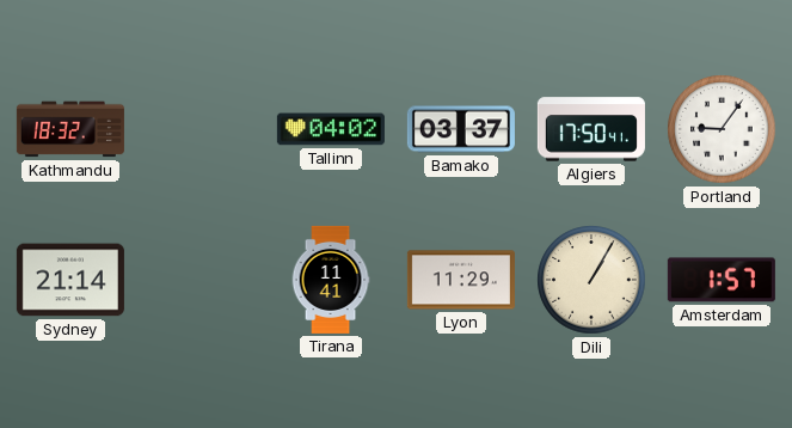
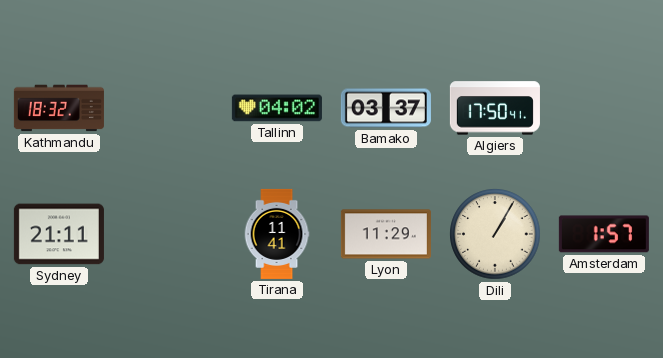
Portland: 9:06 -> none (722, 129)
Sydney: 21:14 -> 21:11 (59, 234)
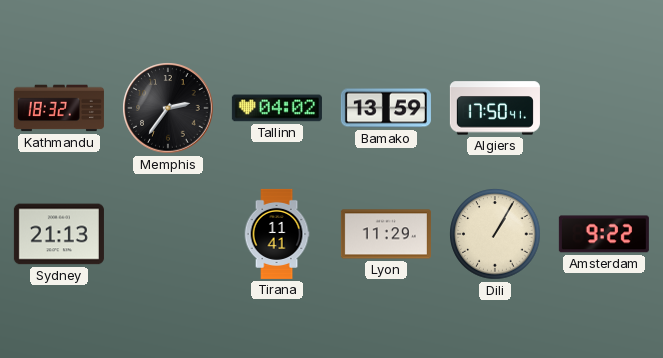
Memphis: none -> 2:36 (168, 108)
Bamako: 03:37 -> 13:59 (386, 108)
Sydney: 21:11 -> 21:13 (59, 234)
Amsterdam: 1:57 -> 9:22 (604, 234)
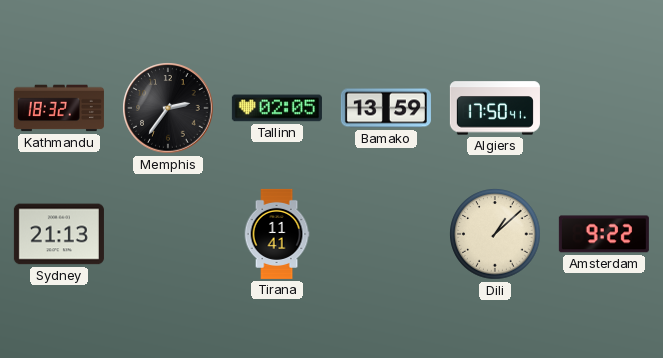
Tallinn: 04:02 -> 02:05 (277, 108)
Lyon: 11:29 -> none (386, 234)
Dili: 1:05 -> 1:08 (495, 234)
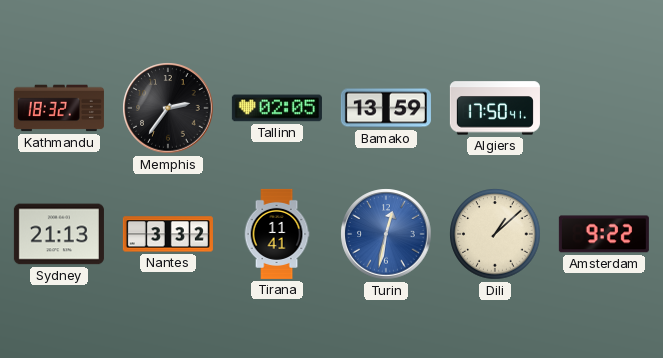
Nantes: none -> 3:32 (168, 234)
Turin: none -> 12:32 (386, 234)
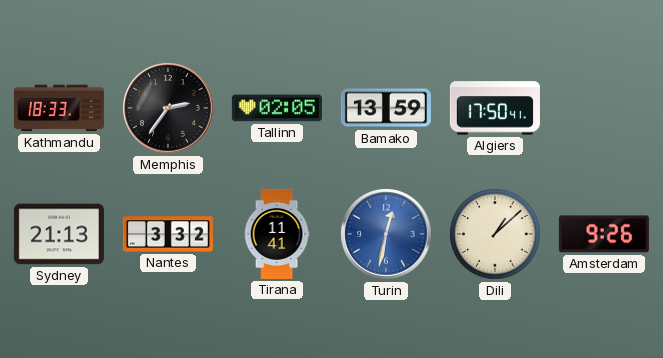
Kathmandu: 18:32 -> 18:33 (59, 108)
Amsterdam: 9:22 -> 9:26 (604, 234)
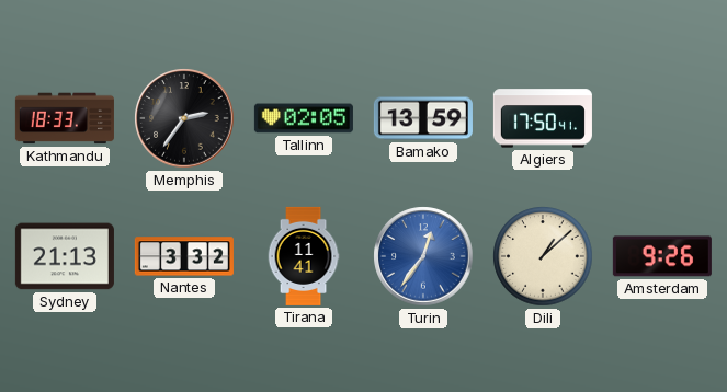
Turin: 12:32 -> 12:36 (423, 256)
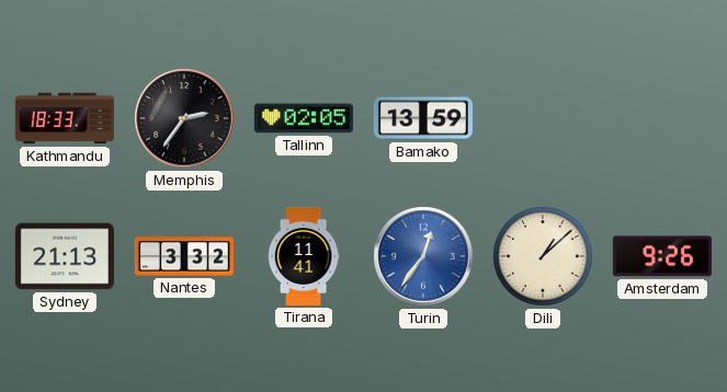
Algiers: 17:50 -> none (543, 118)
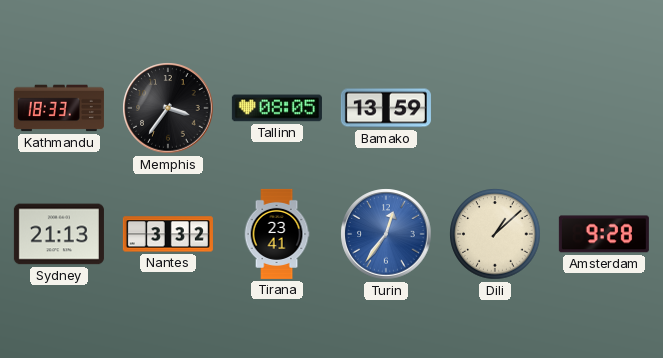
Memphis: 2:36 -> 3:36 (168, 108)
Tallinn: 02:05 -> 08:05 (277, 108)
Tirana: 11:41 -> 23:41 (277, 234)
Amsterdam: 9:26 -> 9:28 (604, 234)
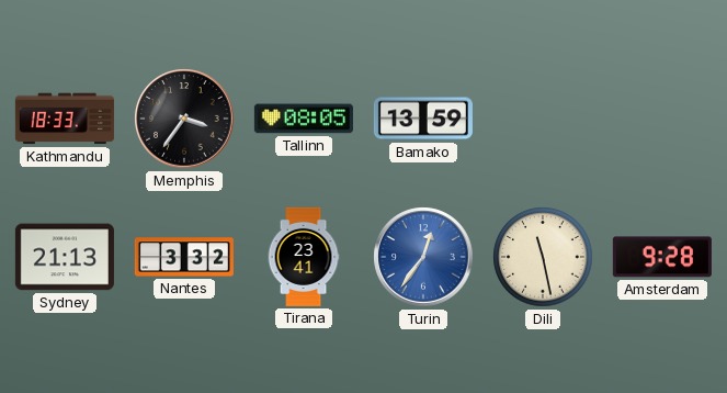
Dili: 1:08 -> 11:28 (543, 257)
